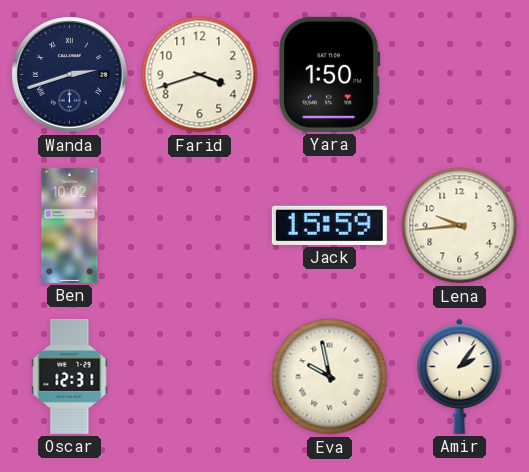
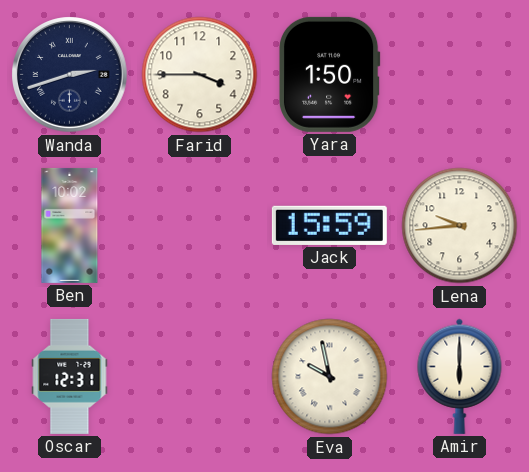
Farid: 3:42 -> 3:45 (200, 75)
Amir: 2:06 -> 6:00 (460, 376)
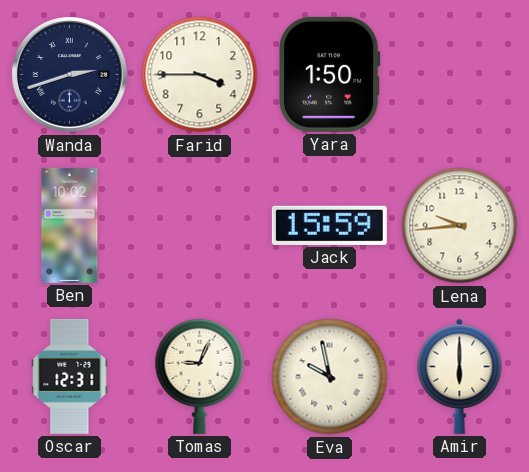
Tomas: none -> 9:04 (200, 376)
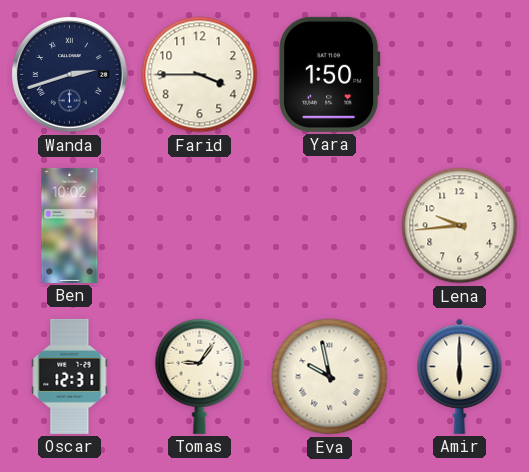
Jack: 15:59 -> none (329, 225)
Tomas: 9:04 -> 9:06 (200, 376)
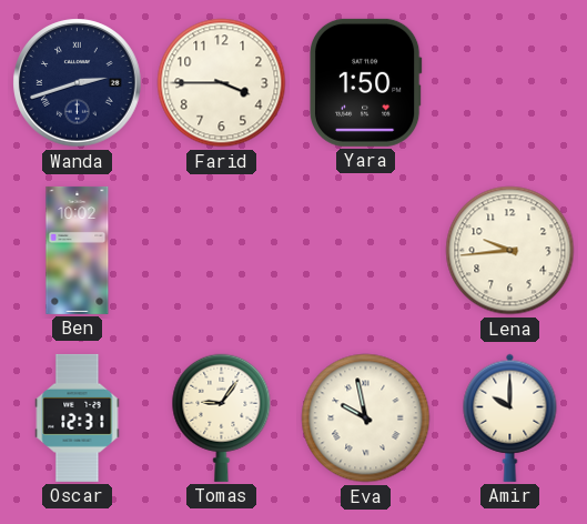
Amir: 6:00 -> 10:00 (510, 417)
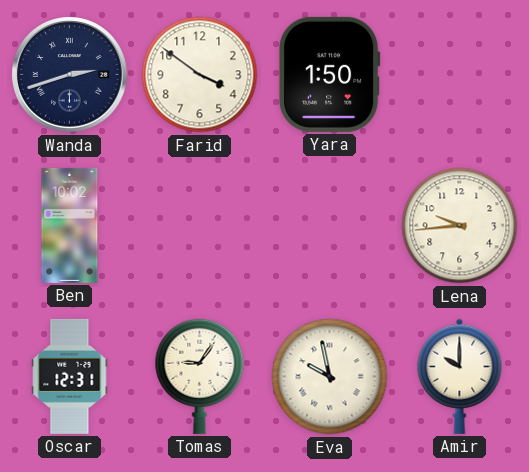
Farid: 3:45 -> 3:51 (200, 75)
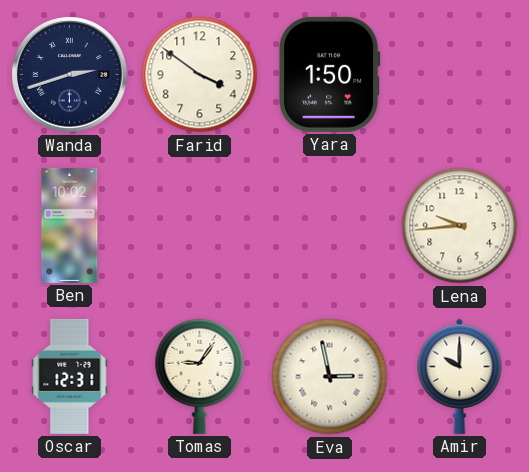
Eva: 9:58 -> 2:58 (330, 377)
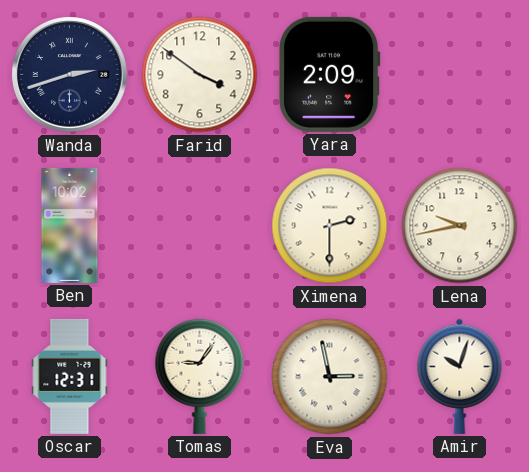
Yara: 1:50 -> 2:09 (329, 74)
Ximena: none -> 2:30 (330, 226)
Lena: 9:44 -> 9:43 (460, 226)
Amir: 10:00 -> 10:03 (460, 376)
